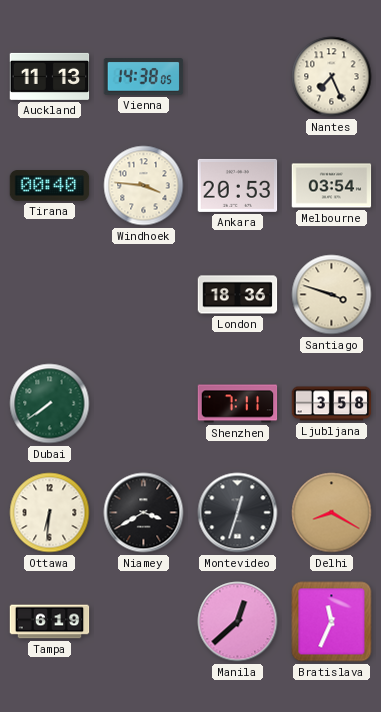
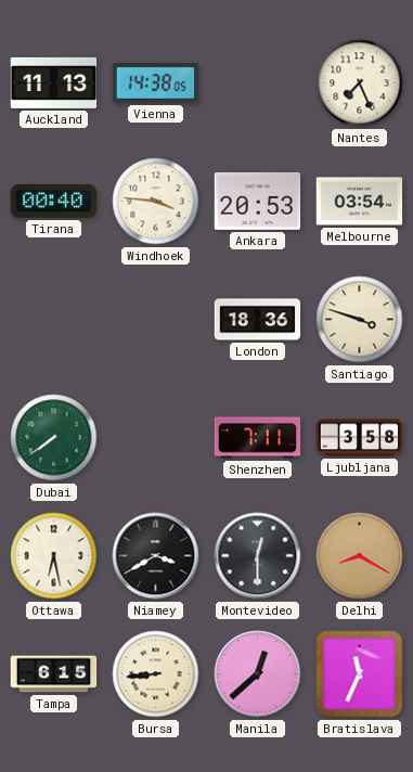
Ottawa: 6:31 -> 6:28 (54, 556)
Montevideo: 12:33 -> 12:30 (258, 556)
Tampa: 6:19 -> 6:15 (54, 674)
Bursa: none -> 8:44 (156, 674)
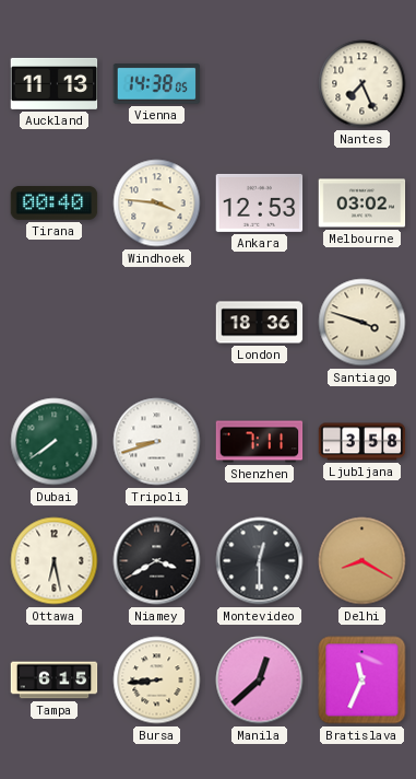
Ankara: 20:53 -> 12:53 (260, 202)
Melbourne: 03:54 -> 03:02 (362, 204)
Tripoli: none -> 8:42 (157, 442)
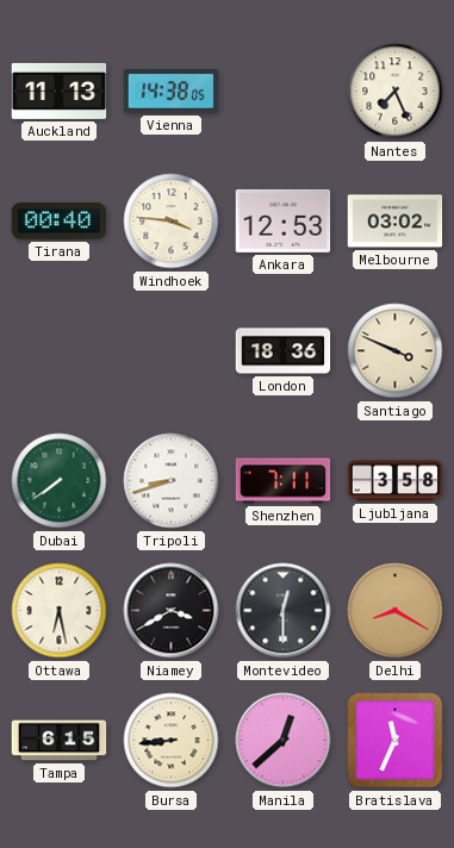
Santiago: 3:48 -> 3:49 (396, 351)
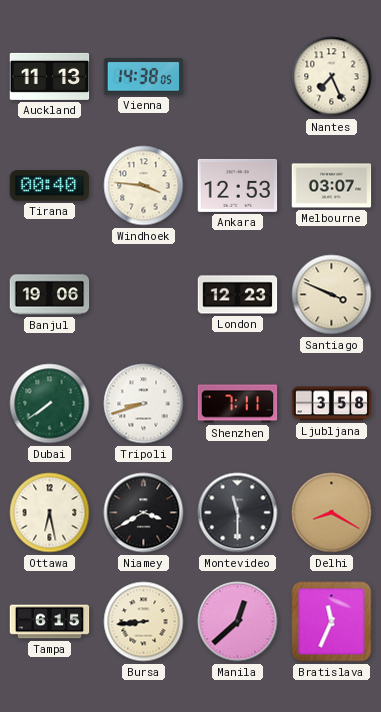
Melbourne: 03:02 -> 03:07 (332, 186)
Banjul: none -> 19:06 (50, 295)
London: 18:36 -> 12:23 (238, 295)
Montevideo: 12:30 -> 11:30 (238, 513)
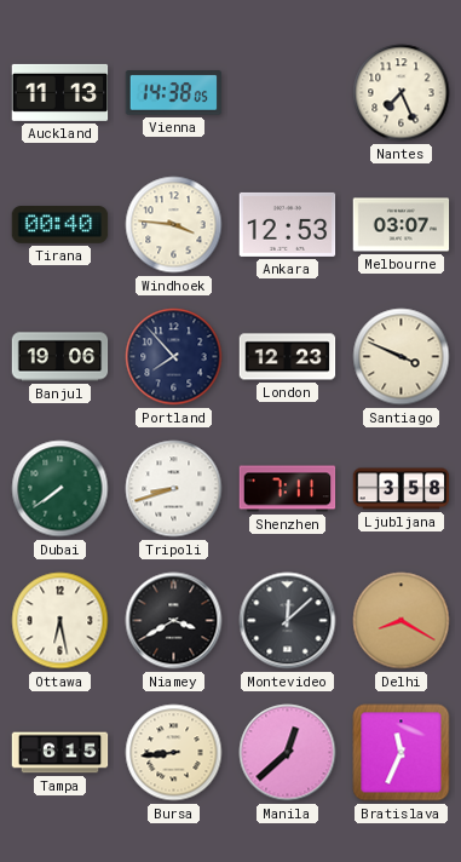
Portland: none -> 7:53 (174, 357)
Montevideo: 11:30 -> 12:08 (288, 621)
